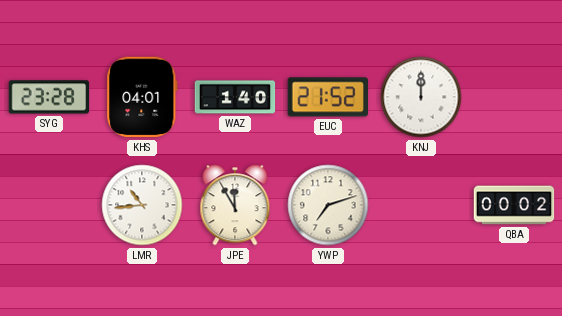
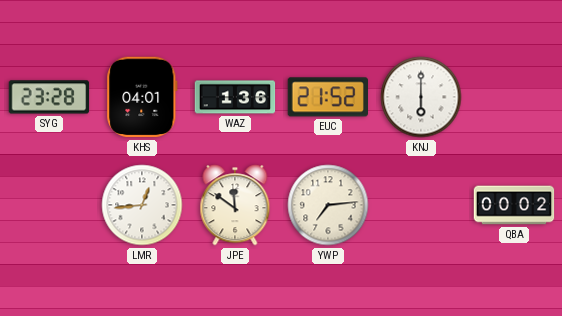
WAZ: 1:40 -> 1:36 (235, 97)
KNJ: 12:00 -> 6:00 (421, 97)
LMR: 10:44 -> 12:44 (142, 205)
JPE: 11:55 -> 11:51 (235, 205)
YWP: 7:12 -> 7:14 (328, 205)
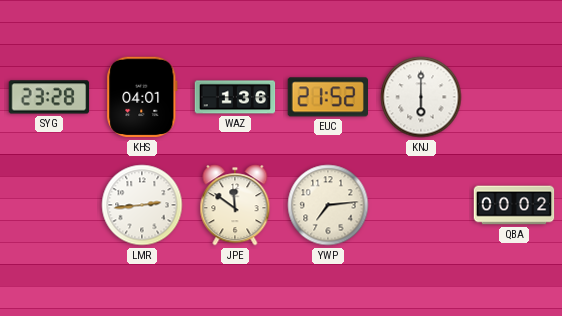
LMR: 12:44 -> 2:44 (142, 205)
